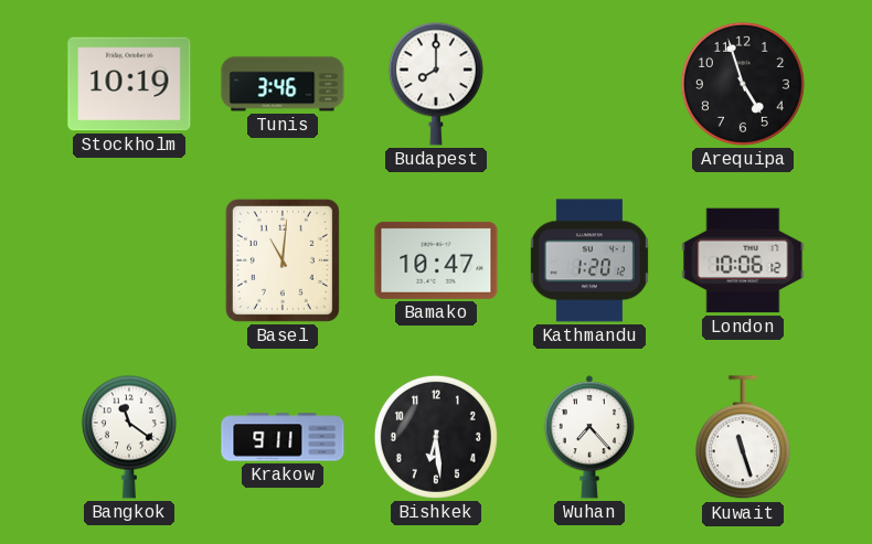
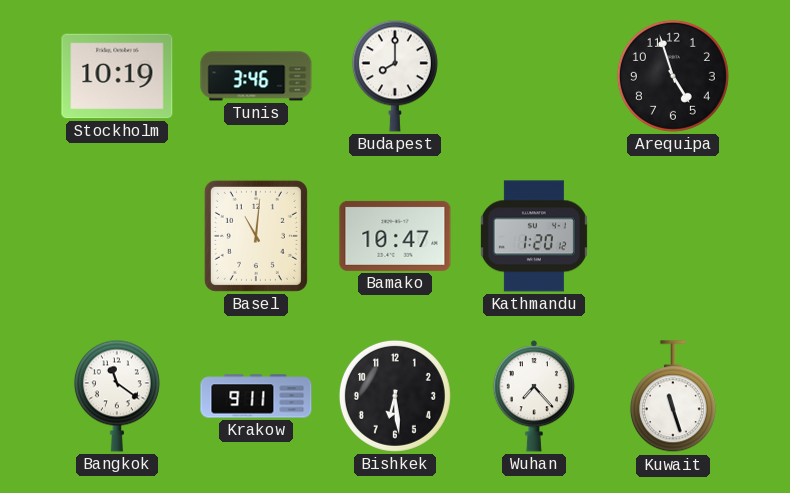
London: 10:06 -> none (743, 260)
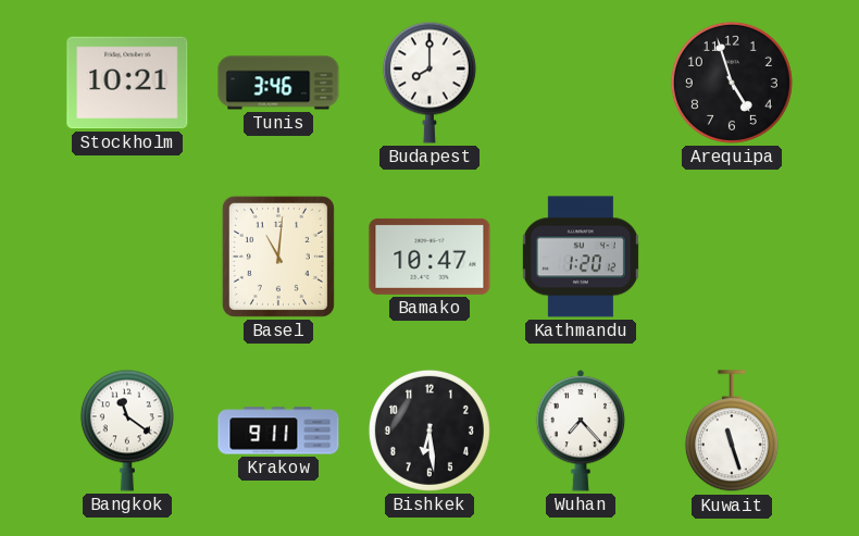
Stockholm: 10:19 -> 10:21 (127, 83)
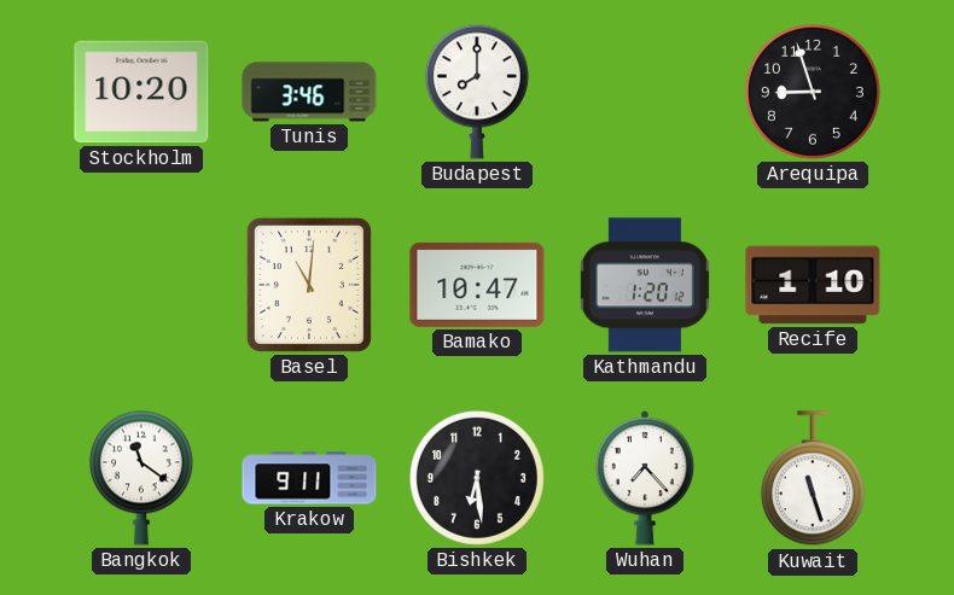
Stockholm: 10:21 -> 10:20 (141, 92)
Arequipa: 4:57 -> 8:57 (813, 92)
Recife: none -> 1:10 (813, 285)
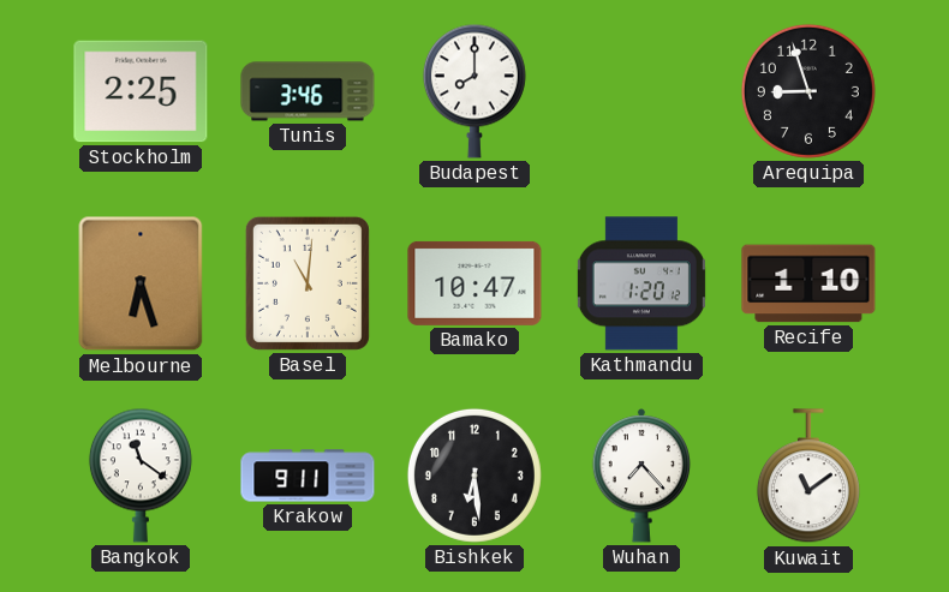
Stockholm: 10:20 -> 2:25 (141, 91)
Melbourne: none -> 6:27 (141, 283)
Kuwait: 11:27 -> 11:09 (808, 477)
